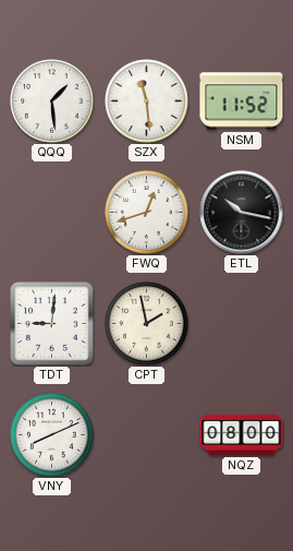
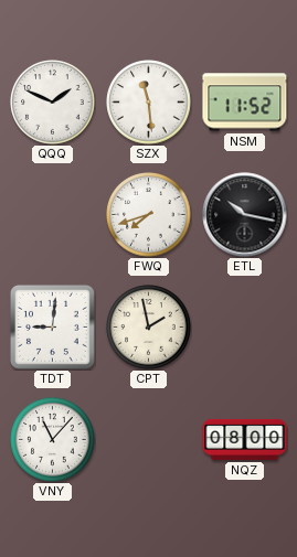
QQQ: 1:29 -> 1:49 (53, 103)
FWQ: 12:42 -> 7:42 (149, 215)
VNY: 8:11 -> 11:07 (53, 440)
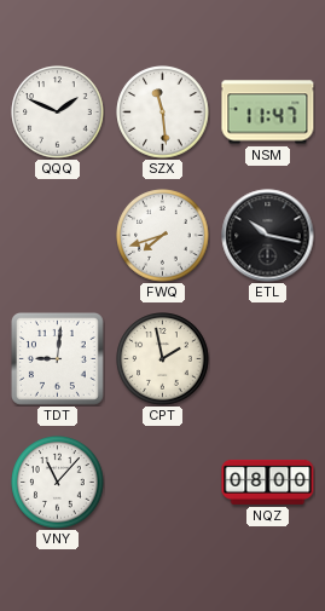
NSM: 11:52 -> 11:47 (268, 113)
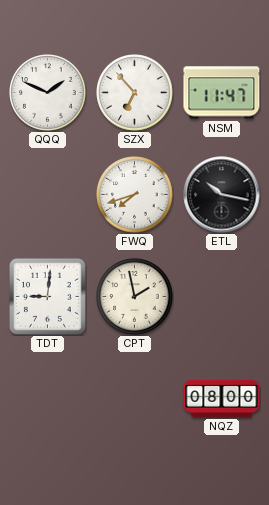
SZX: 11:29 -> 6:53 (135, 93)
VNY: 11:07 -> none (58, 483)
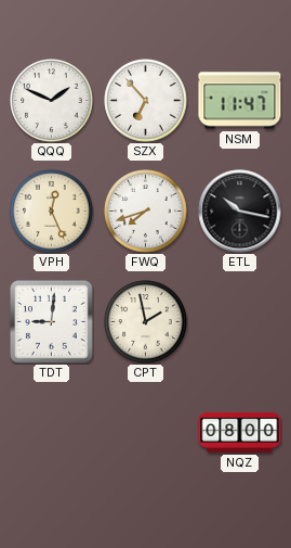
VPH: none -> 12:26 (52, 212)
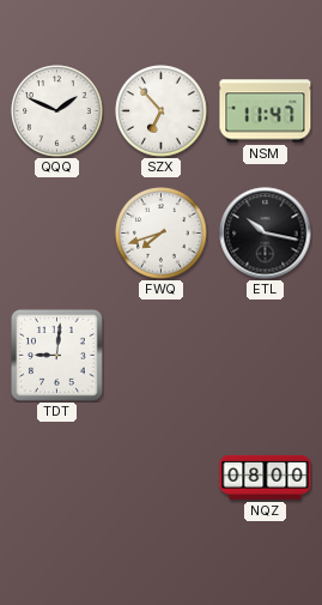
VPH: 12:26 -> none (52, 212)
CPT: 1:58 -> none (146, 322)
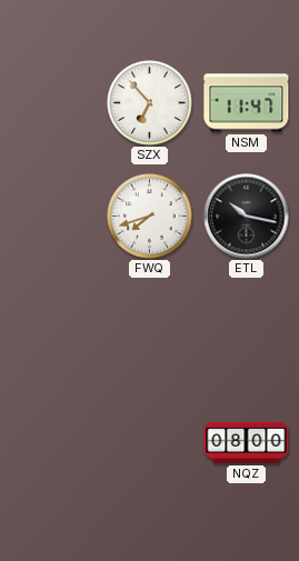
QQQ: 1:49 -> none (57, 111)
TDT: 9:01 -> none (56, 355)
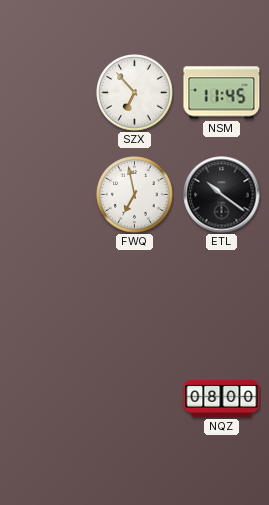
NSM: 11:47 -> 11:45 (222, 93)
FWQ: 7:42 -> 6:58 (135, 195)
ETL: 10:17 -> 10:21 (222, 195)
